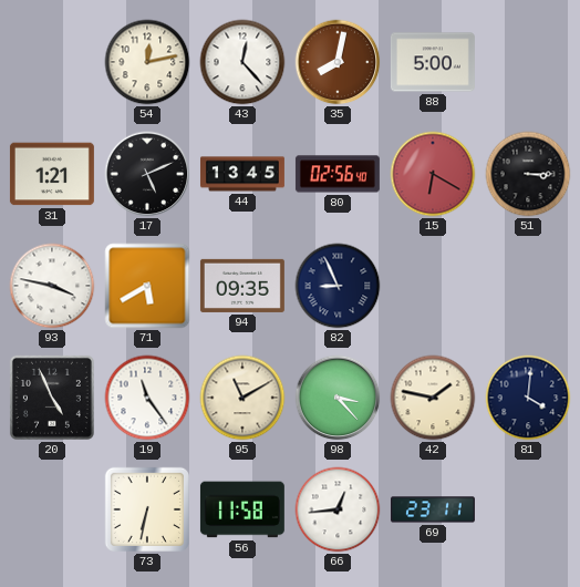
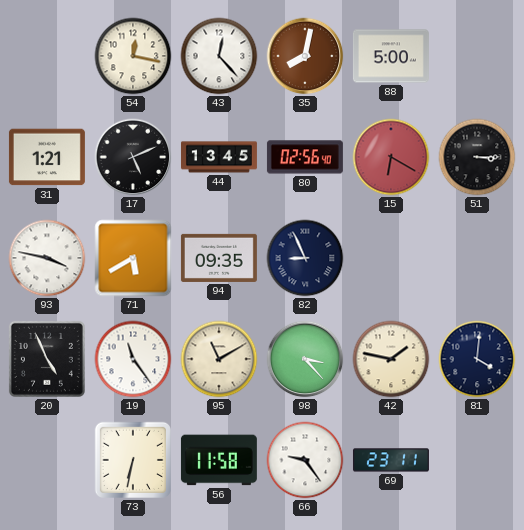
54: 12:13 -> 12:17 (133, 56)
66: 12:44 -> 9:24 (305, 460)
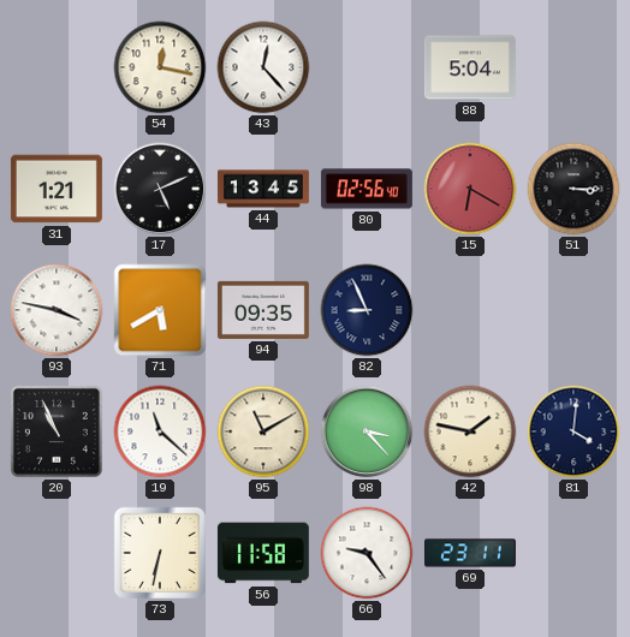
35: 8:02 -> none (305, 56)
88: 5:00 -> 5:04 (470, 67)
20: 4:56 -> 10:56 (57, 431)
19: 11:24 -> 11:22 (160, 431)
